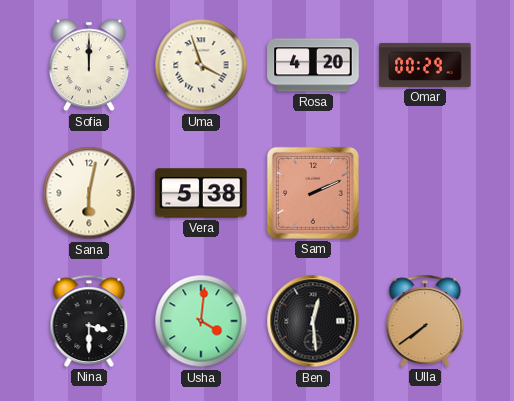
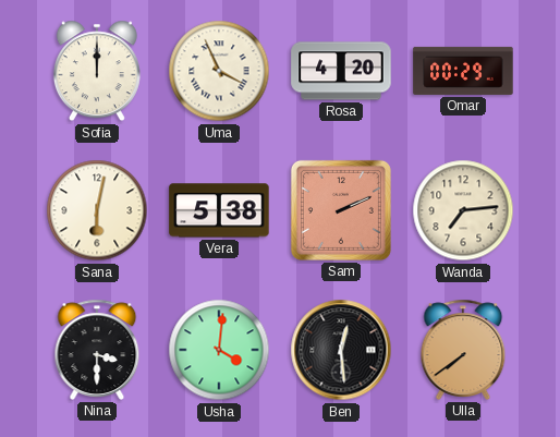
Uma: 3:57 -> 3:56 (219, 71)
Wanda: none -> 7:14 (463, 210)
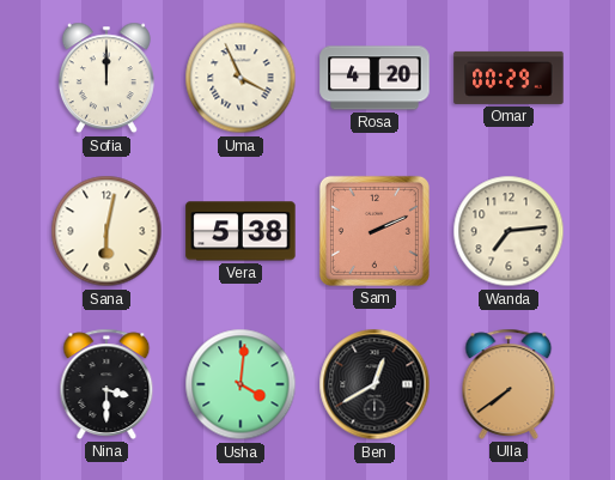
Ben: 12:29 -> 12:40 (375, 384)
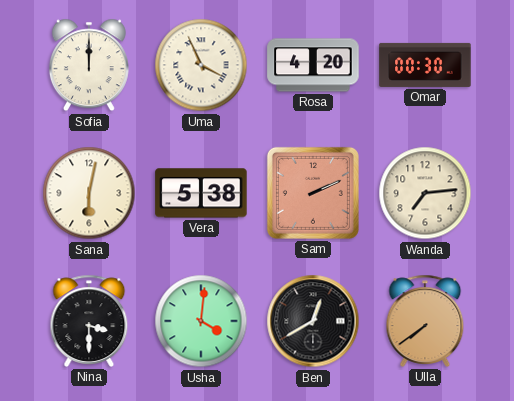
Omar: 00:29 -> 00:30 (425, 65)
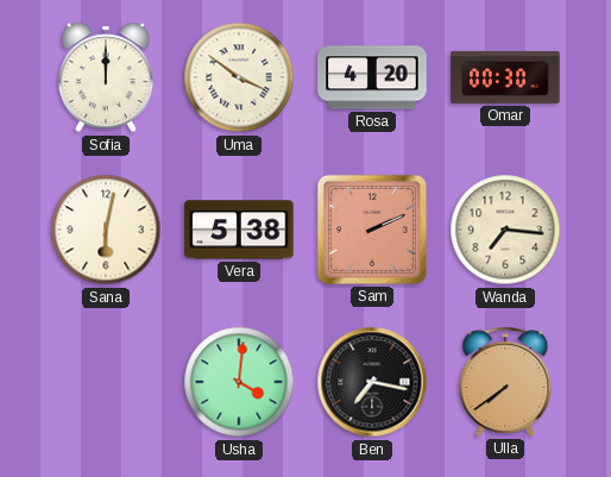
Uma: 3:56 -> 3:51 (239, 77)
Wanda: 7:14 -> 7:16 (505, 230)
Nina: 3:30 -> none (89, 321)
Ben: 12:40 -> 7:17 (372, 382)
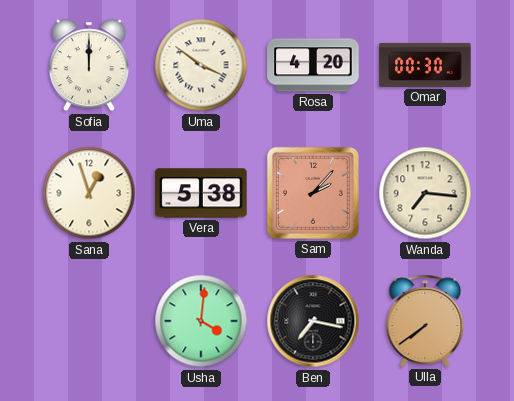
Sana: 6:02 -> 12:57 (89, 193)
Sam: 2:11 -> 2:07 (313, 193)
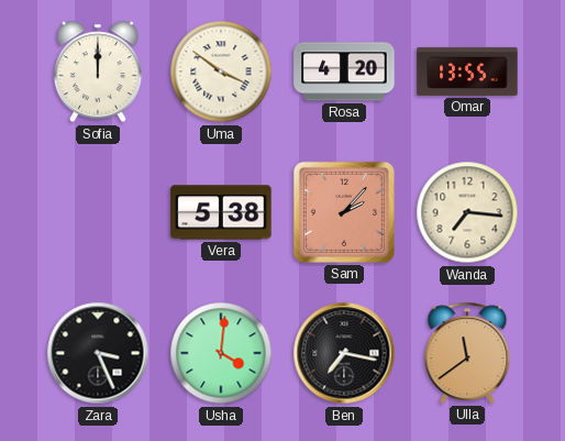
Omar: 00:30 -> 13:55 (467, 71)
Sana: 12:57 -> none (89, 193)
Zara: none -> 3:26 (98, 353)
Ulla: 7:39 -> 11:39 (467, 353)
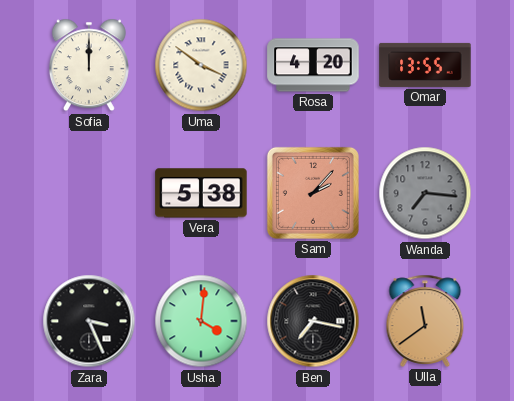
Wanda dial: cream -> grey (425, 193)
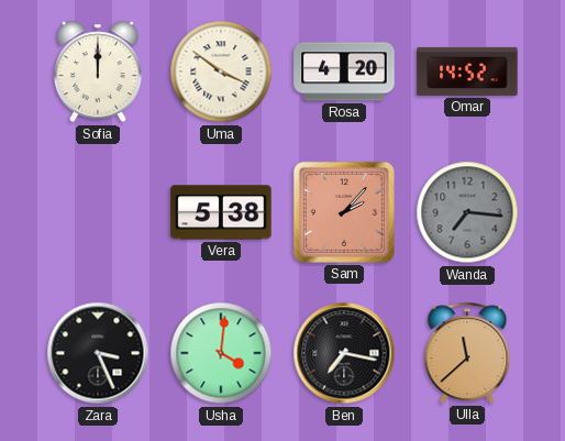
Omar: 13:55 -> 14:52 (467, 71)
Ulla: 11:39 -> 11:38 (467, 353)
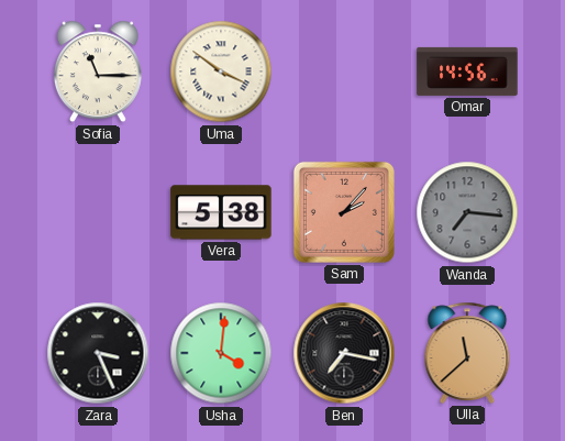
Sofia: 12:00 -> 11:15 (98, 71)
Rosa: 4:20 -> none (344, 71)
Omar: 14:52 -> 14:56 (467, 71)
